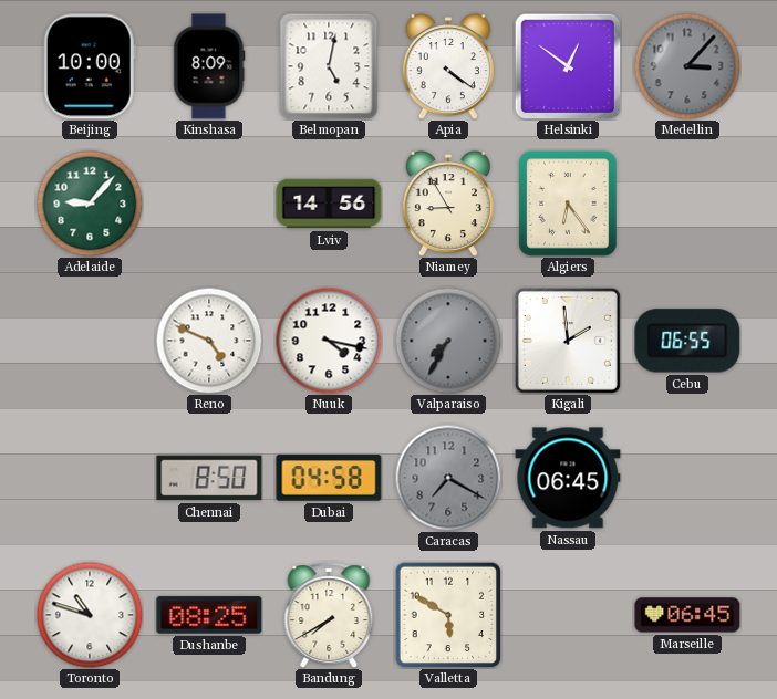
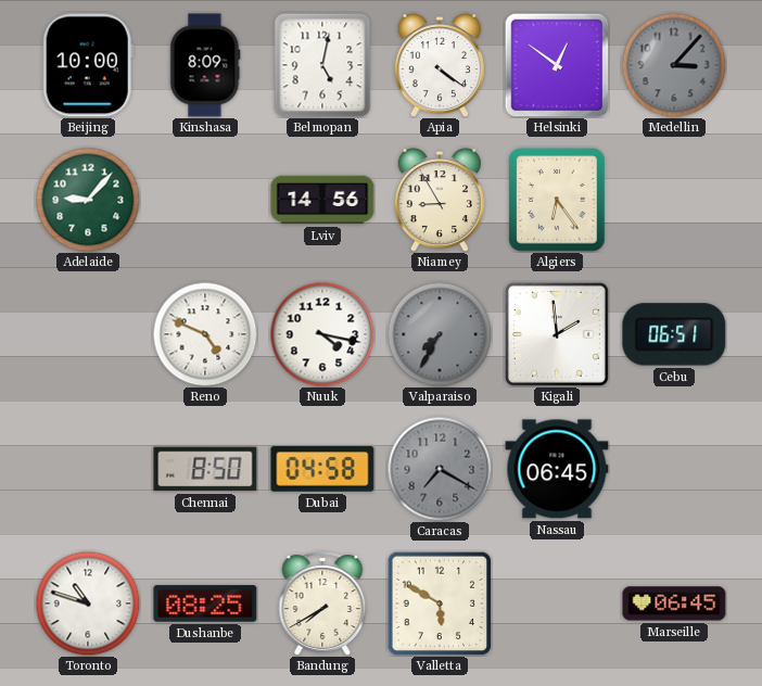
Cebu: 06:55 -> 06:51 (674, 334)
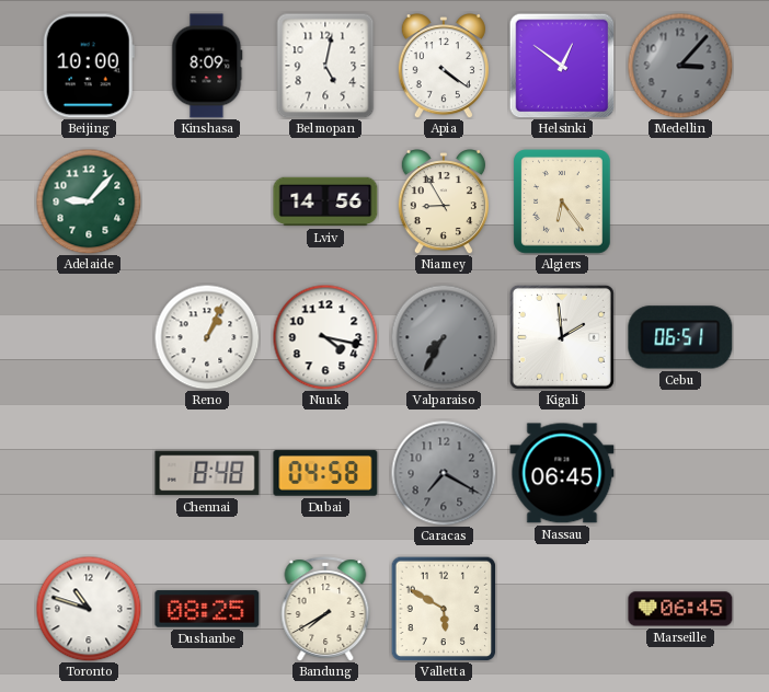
Reno: 4:49 -> 1:04 (207, 337)
Chennai: 8:50 -> 8:48 (207, 473)
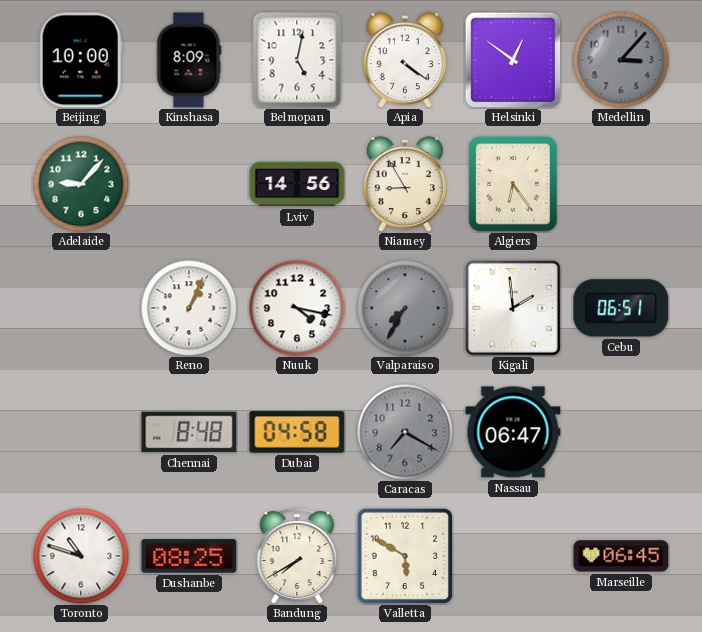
Nassau: 06:45 -> 06:47 (513, 432)
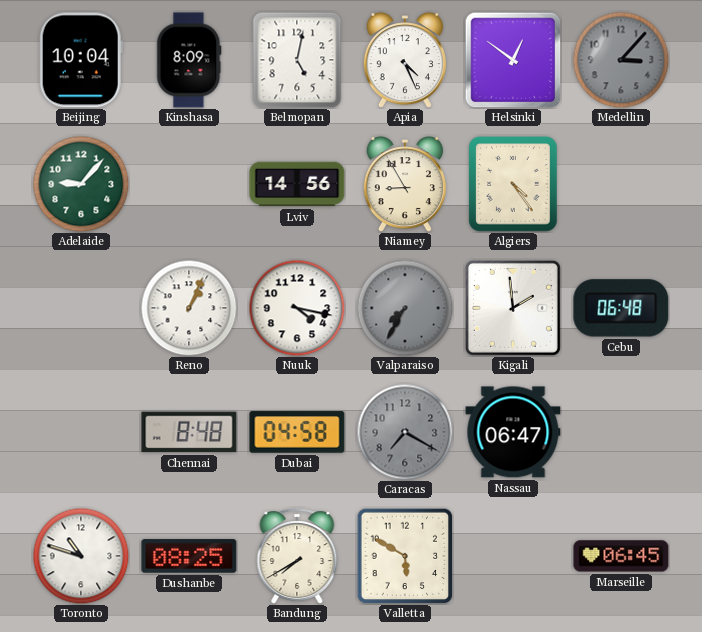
Beijing: 10:00 -> 10:04 (81, 60)
Apia: 4:21 -> 4:26 (405, 60)
Algiers: 6:24 -> 4:24 (513, 184)
Cebu: 06:51 -> 06:48 (621, 308)
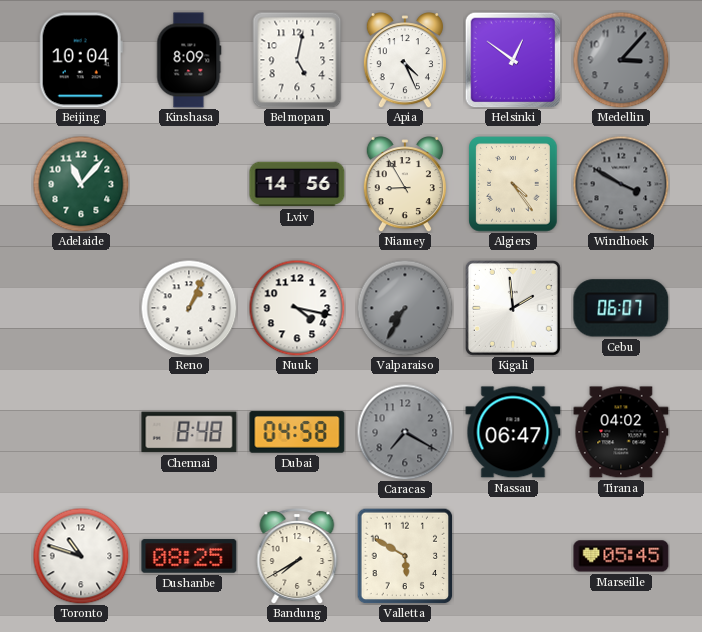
Adelaide: 9:07 -> 11:07 (81, 184)
Windhoek: none -> 3:50 (621, 184)
Cebu: 06:48 -> 06:07 (621, 308)
Tirana: none -> 04:02 (621, 432)
Marseille: 06:45 -> 05:45 (621, 556)
